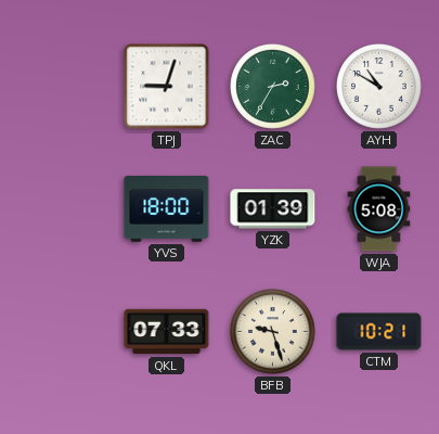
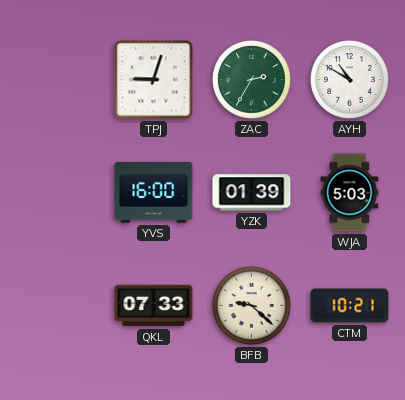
YVS: 18:00 -> 16:00 (154, 193)
WJA: 5:08 -> 5:03 (350, 193)
BFB: 9:27 -> 9:22 (252, 306)
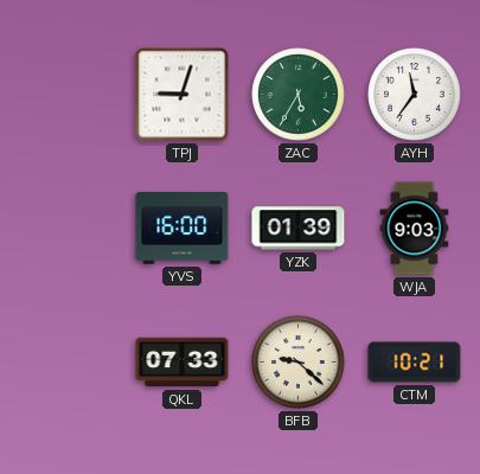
ZAC: 2:35 -> 5:35 (299, 95)
AYH: 10:50 -> 11:36 (415, 95)
WJA: 5:03 -> 9:03 (415, 229)
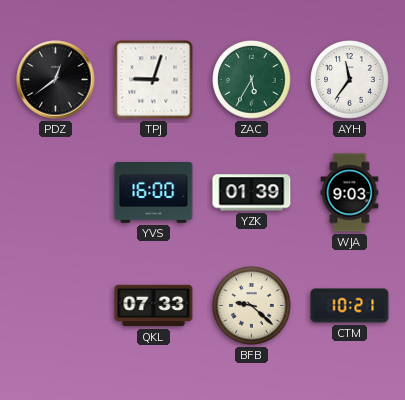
PDZ: none -> 12:39 (56, 80)
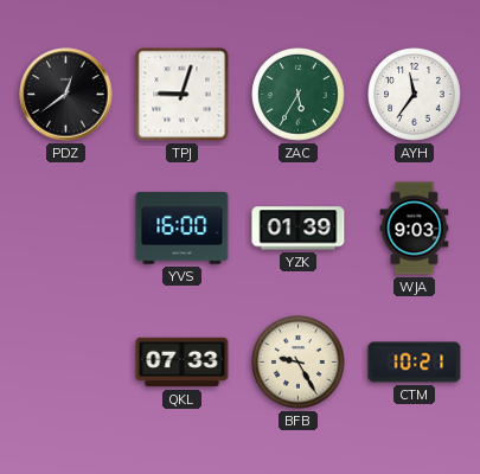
BFB: 9:22 -> 9:25 (299, 363)
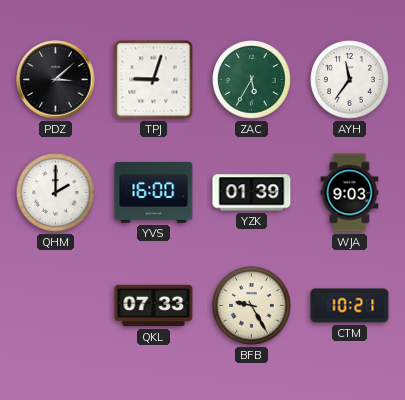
PDZ: 12:39 -> 3:08 (56, 80)
QHM: none -> 2:00 (56, 193)
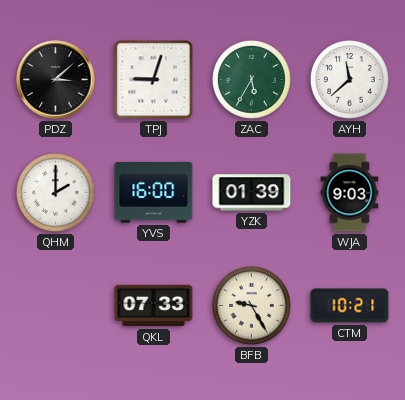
AYH: 11:36 -> 11:38 (350, 80)
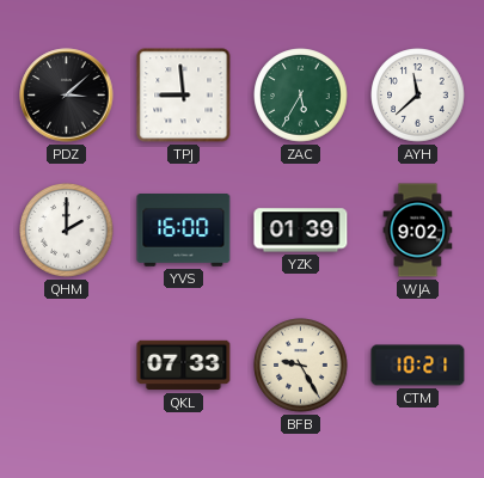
TPJ: 9:03 -> 8:59 (184, 96)
WJA: 9:03 -> 9:02 (418, 231)
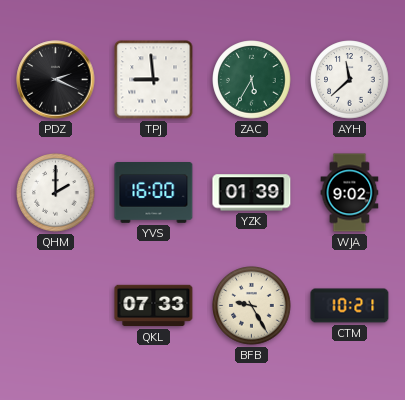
PDZ: 3:08 -> 2:19 (56, 80)
